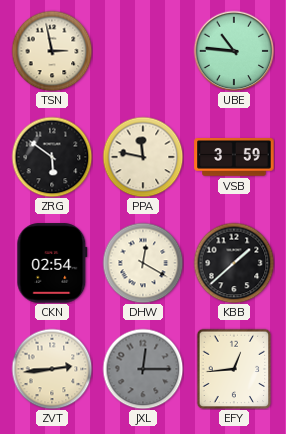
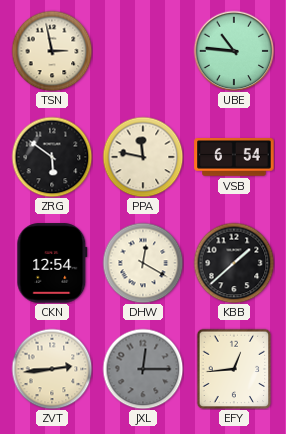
VSB: 3:59 -> 6:54 (234, 157)
CKN: 02:54 -> 12:54 (52, 263)
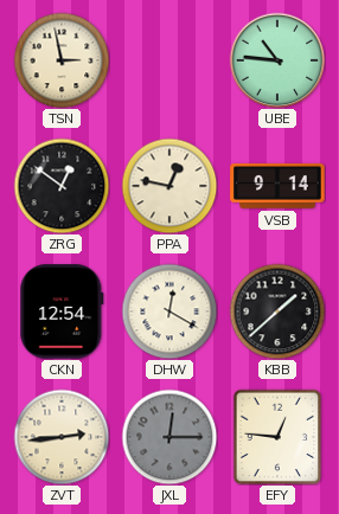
ZRG: 5:51 -> 12:51 (62, 186)
PPA: 11:47 -> 12:47 (170, 186)
VSB: 6:54 -> 9:14 (277, 186)
EFY: 12:44 -> 12:46 (277, 437)
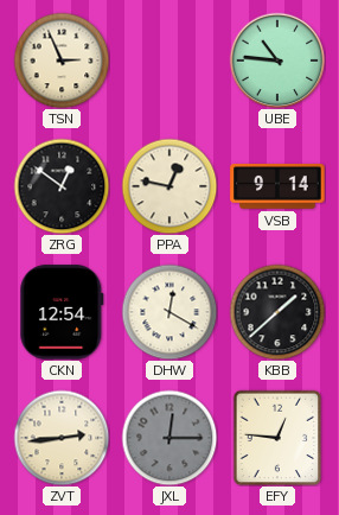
TSN: 2:58 -> 2:56 (62, 61)
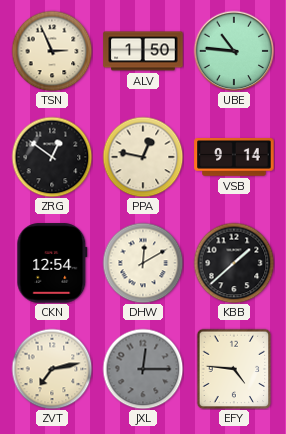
ALV: none -> 1:50 (143, 51)
DHW: 12:20 -> 12:10 (143, 263)
ZVT: 2:44 -> 7:13 (52, 369)
EFY: 12:46 -> 4:46 (234, 369)
